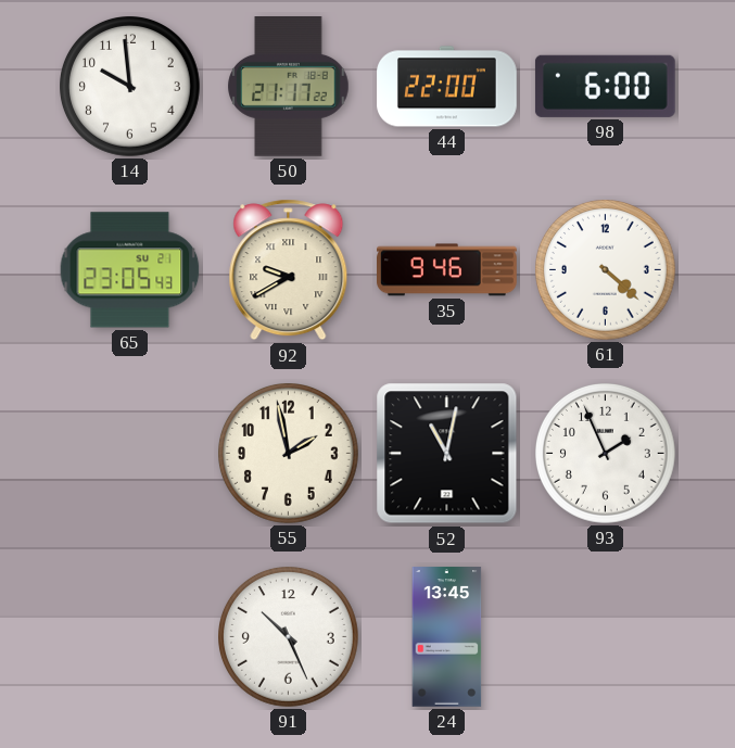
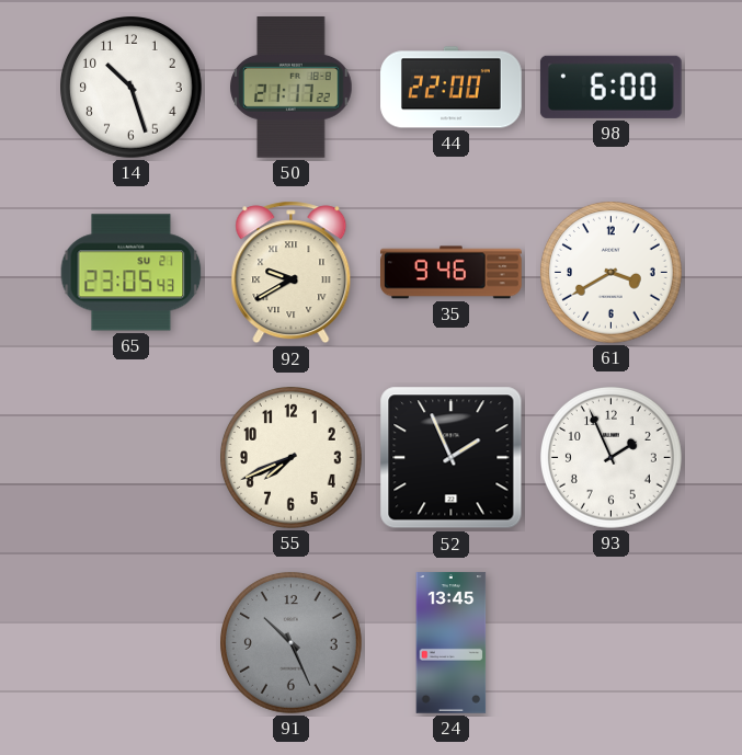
14: 9:59 -> 10:27 (132, 88)
61: 4:22 -> 3:40 (612, 273)
55: 1:58 -> 7:41 (292, 458)
52: 11:02 -> 1:56 (452, 458)
91 dial: white -> grey (292, 643)
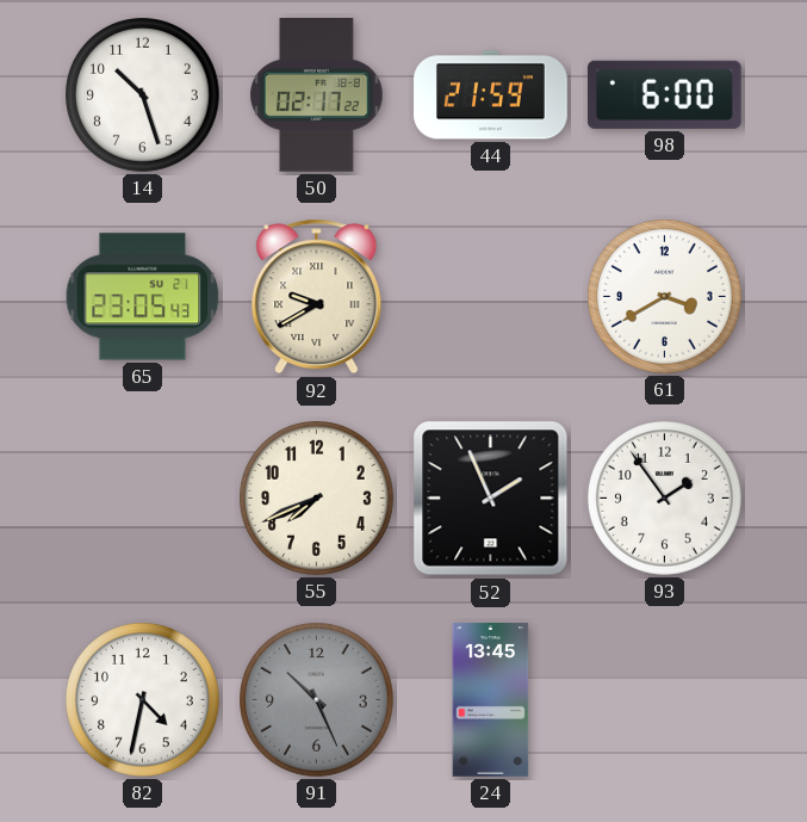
50: 21:17 -> 02:17 (317, 95)
44: 22:00 -> 21:59 (491, 95)
35: 9:46 -> none (452, 273)
93: 1:56 -> 1:54 (665, 499)
82: none -> 4:32 (143, 700)
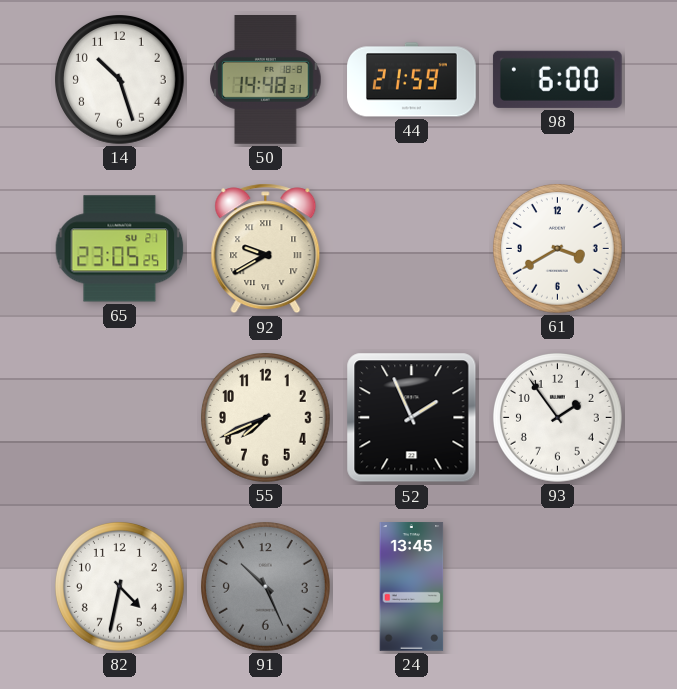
50: 02:17 -> 14:48 (266, 80)
65: 23:05:43 -> 23:05:25 (120, 249)
